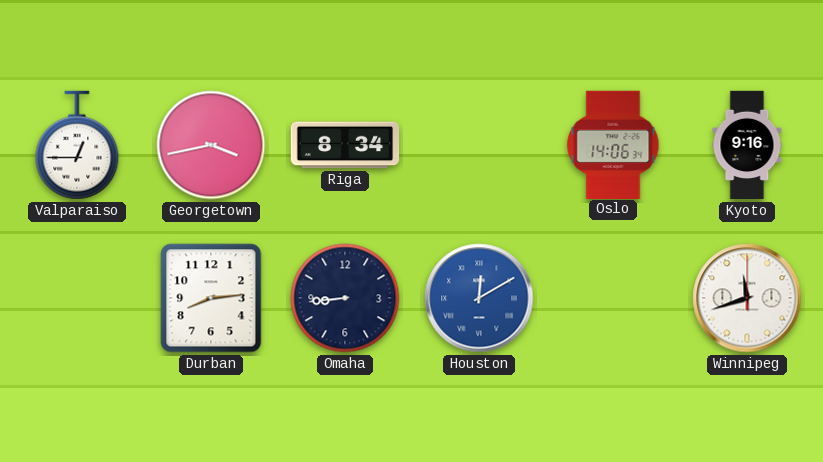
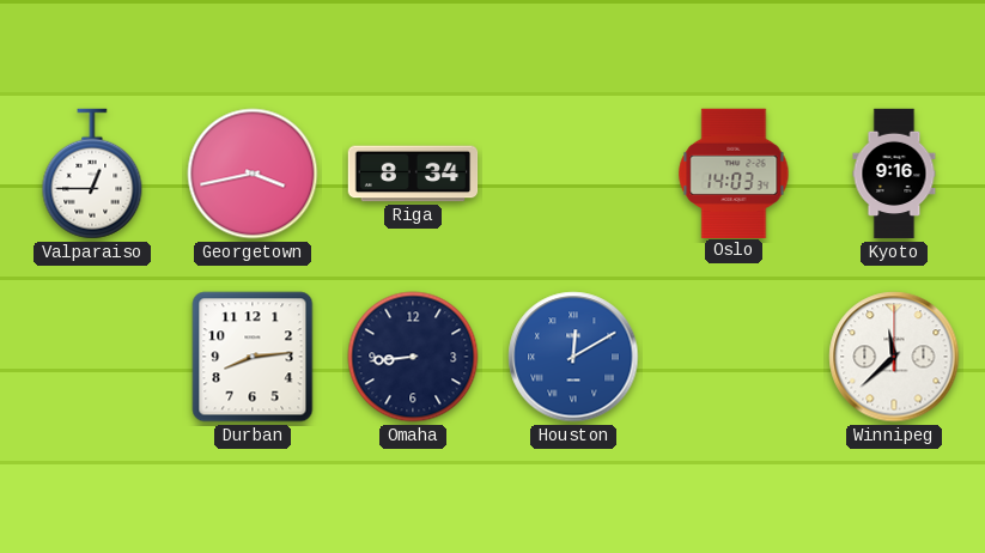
Oslo: 14:06 -> 14:03 (734, 172)
Winnipeg: 11:42 -> 11:38 (894, 357)
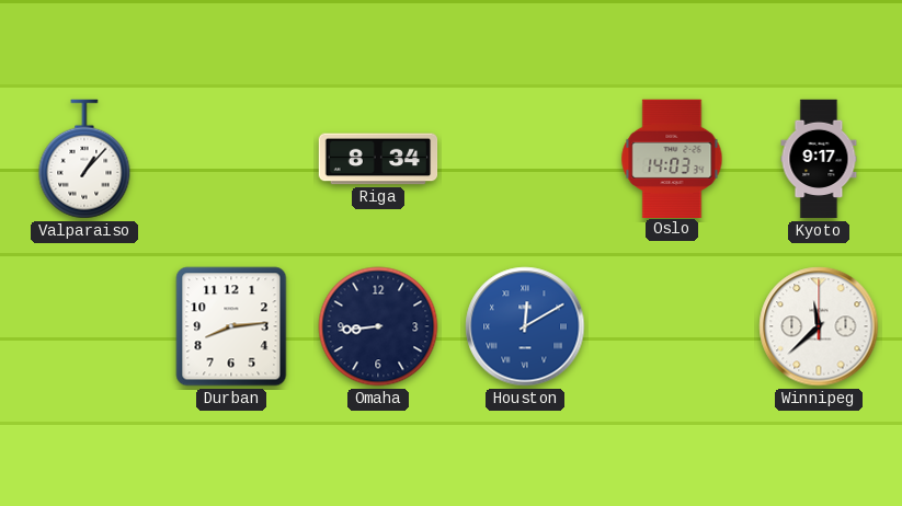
Valparaiso: 12:45 -> 1:07 (84, 159)
Georgetown: 3:43 -> none (253, 174)
Kyoto: 9:16 -> 9:17 (819, 159)
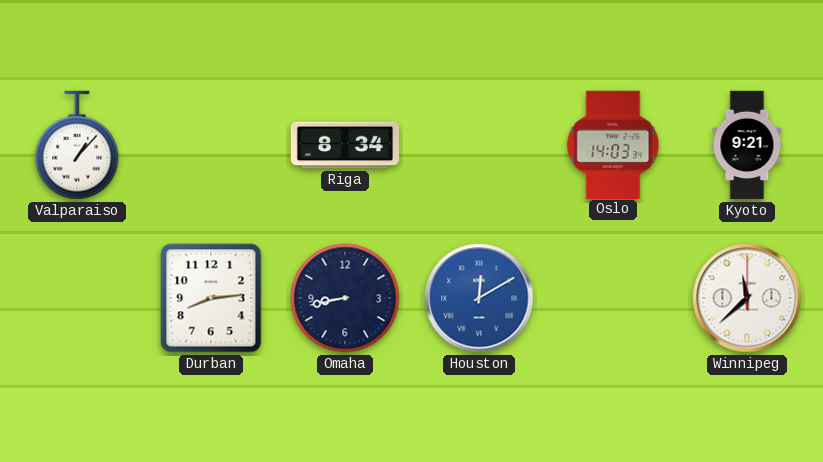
Kyoto: 9:17 -> 9:21 (747, 145)
Omaha: 8:44 -> 8:43 (345, 298)
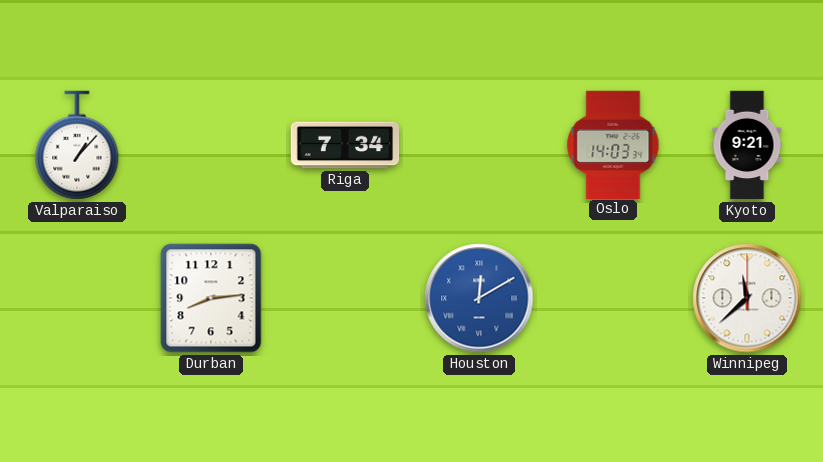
Riga: 8:34 -> 7:34 (345, 145)
Omaha: 8:43 -> none (345, 298)
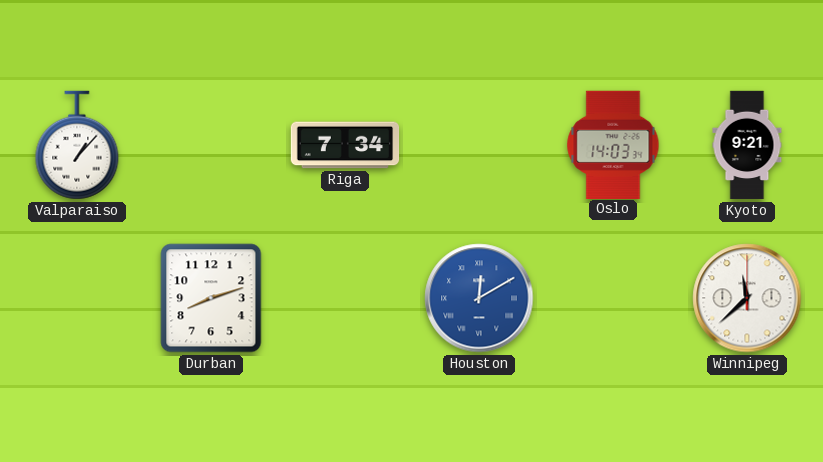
Durban: 8:14 -> 8:12 (211, 298)
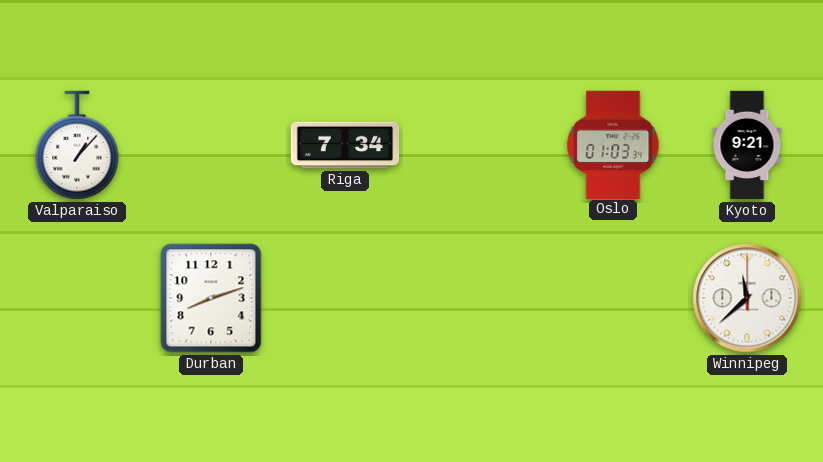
Oslo: 14:03 -> 01:03 (613, 144)
Houston: 12:10 -> none (479, 298)
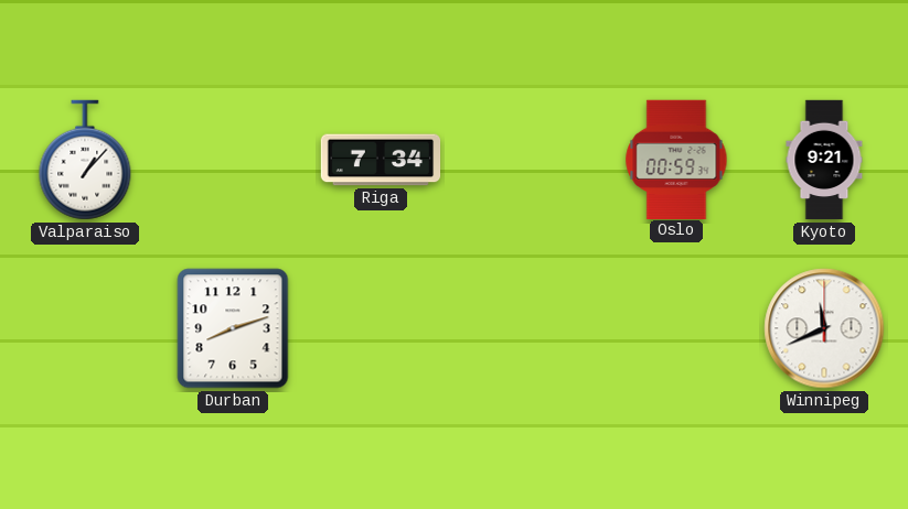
Oslo: 01:03 -> 00:59 (676, 159)
Winnipeg: 11:38 -> 11:41 (824, 328)
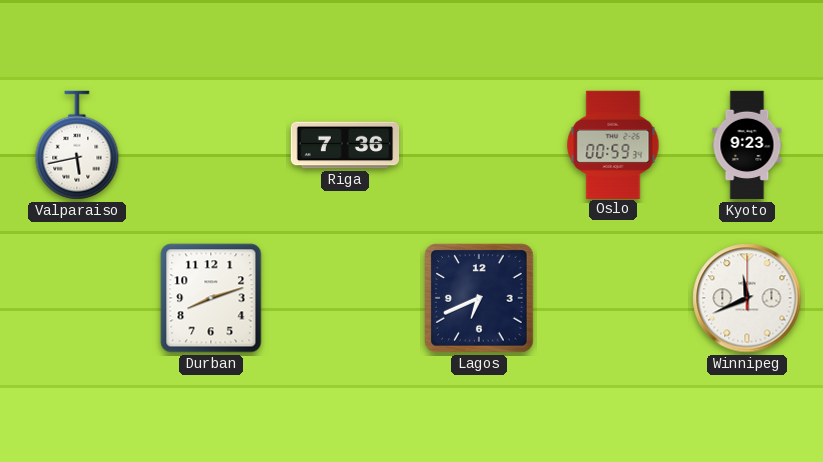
Valparaiso: 1:07 -> 5:43 (77, 145)
Riga: 7:34 -> 7:36 (345, 145)
Kyoto: 9:21 -> 9:23 (747, 145)
Lagos: none -> 6:41 (479, 298)
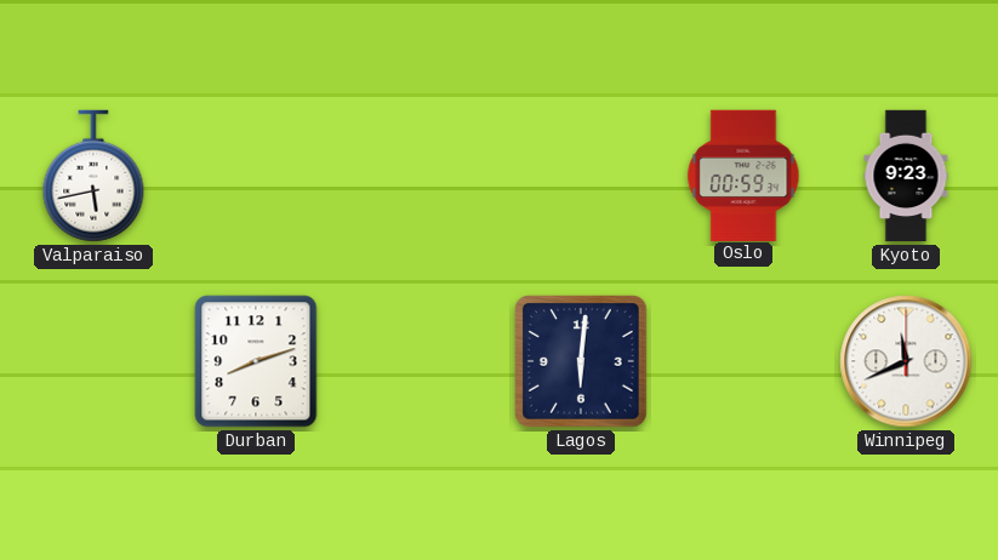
Riga: 7:36 -> none (345, 145)
Lagos: 6:41 -> 6:01 (581, 361)
